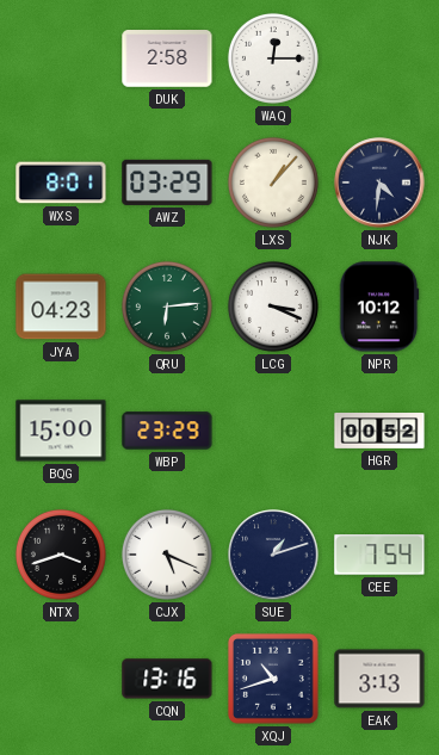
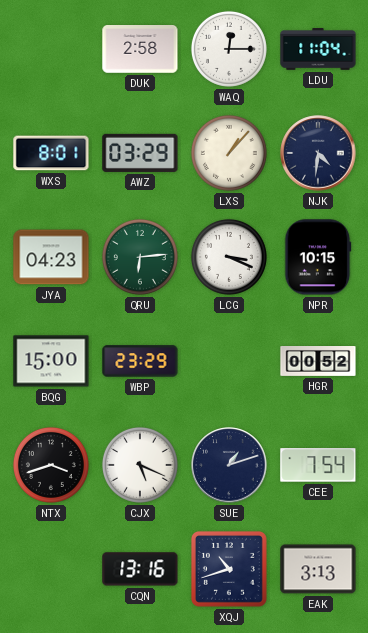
LDU: none -> 11:04 (318, 49)
NPR: 10:12 -> 10:15 (318, 257)
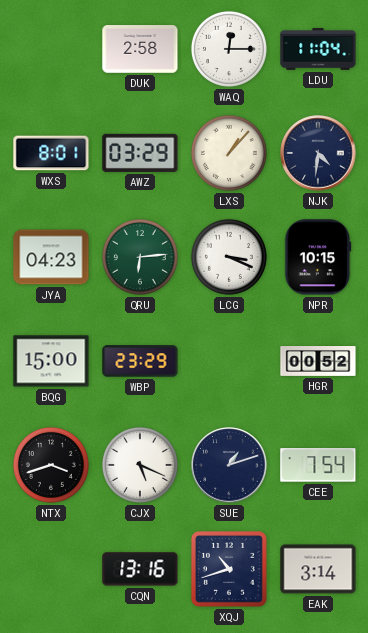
EAK: 3:13 -> 3:14 (318, 569)
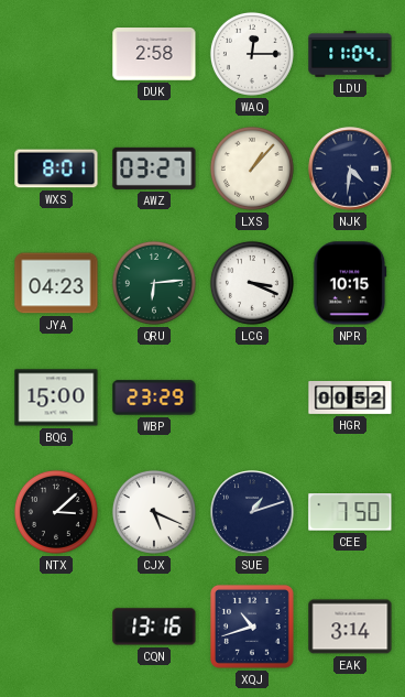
AWZ: 03:29 -> 03:27 (154, 168)
NTX: 3:42 -> 3:08 (56, 512)
CEE: 7:54 -> 7:50 (350, 512)
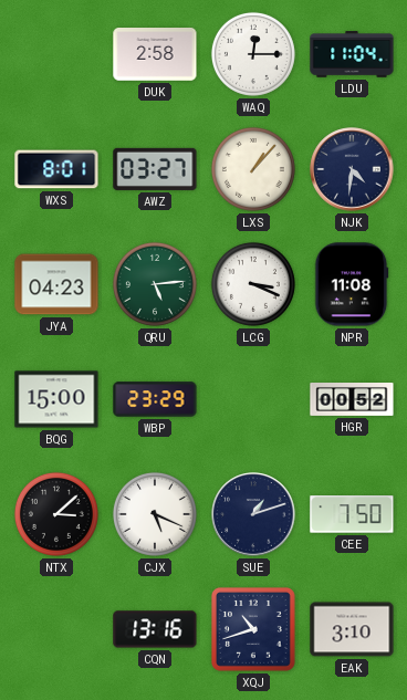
QRU: 6:14 -> 5:14 (155, 284)
NPR: 10:15 -> 11:08 (352, 284)
EAK: 3:14 -> 3:10 (352, 629)
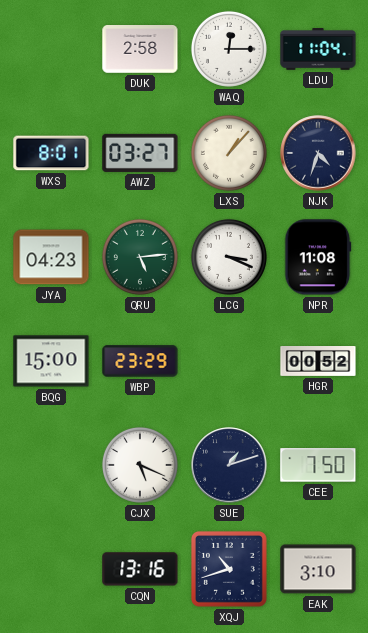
NJK: 4:31 -> 4:33 (318, 153)
NTX: 3:08 -> none (56, 514)
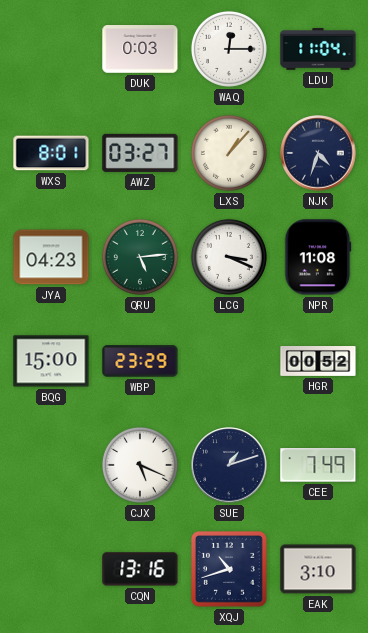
DUK: 2:58 -> 0:03 (140, 50)
CEE: 7:50 -> 7:49 (318, 465)
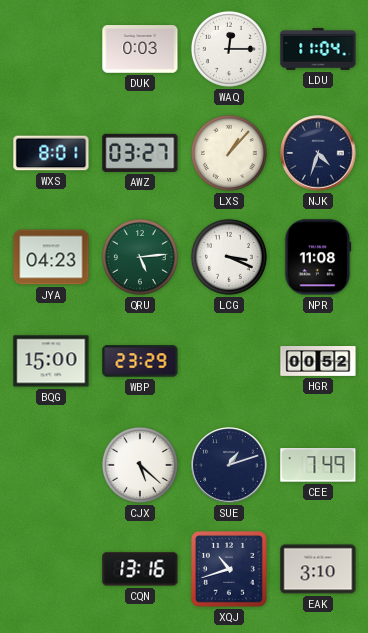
CJX: 5:19 -> 5:22 (140, 465)
